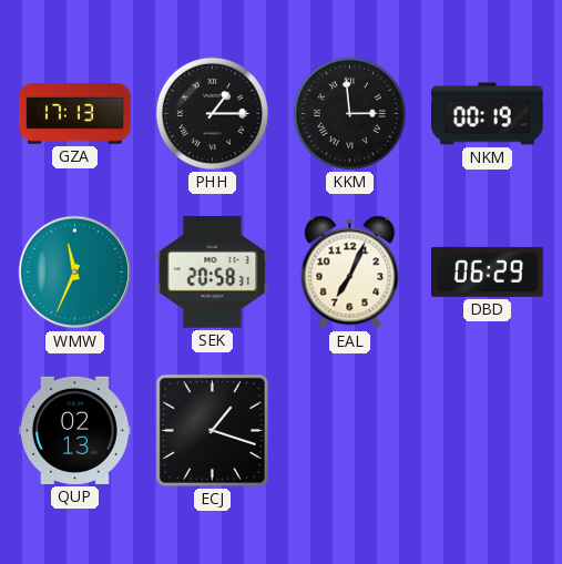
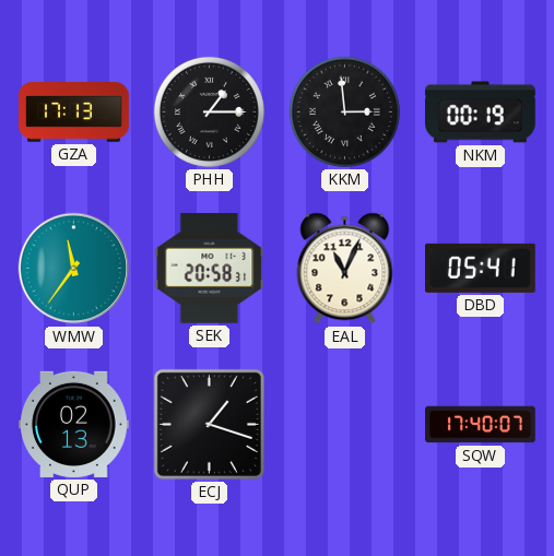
WMW: 11:34 -> 11:36 (74, 269)
EAL: 7:04 -> 11:04 (345, 269)
DBD: 06:29 -> 05:41 (481, 268)
SQW: none -> 17:40 (481, 425)
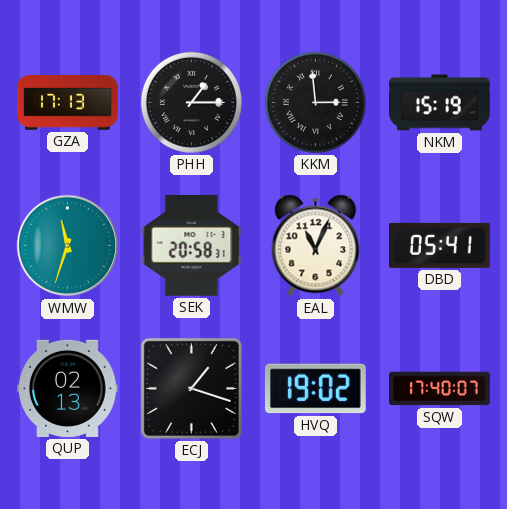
NKM: 00:19 -> 15:19 (440, 103)
WMW: 11:36 -> 11:33 (68, 246)
HVQ: none -> 19:02 (315, 389)
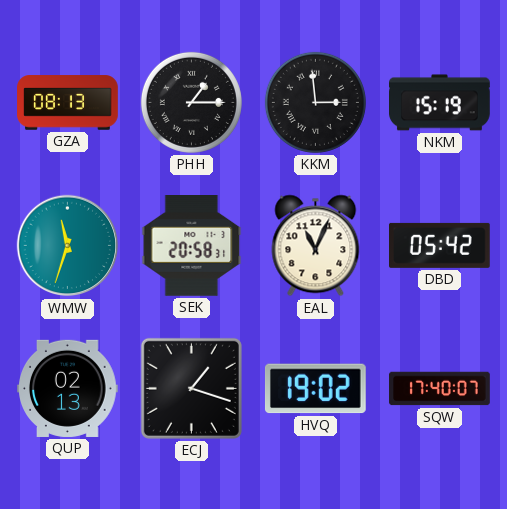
GZA: 17:13 -> 08:13 (68, 103)
DBD: 05:41 -> 05:42 (440, 245)
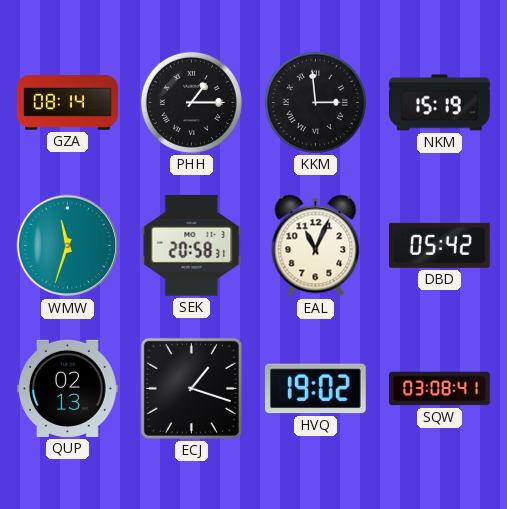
GZA: 08:13 -> 08:14 (68, 103)
SQW: 17:40 -> 03:08 (440, 389)
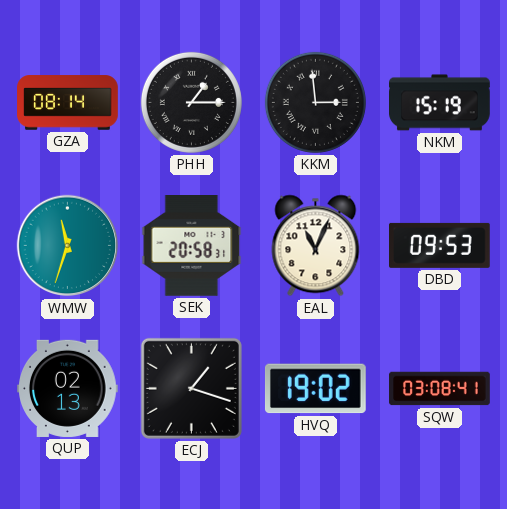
DBD: 05:42 -> 09:53 (440, 245)
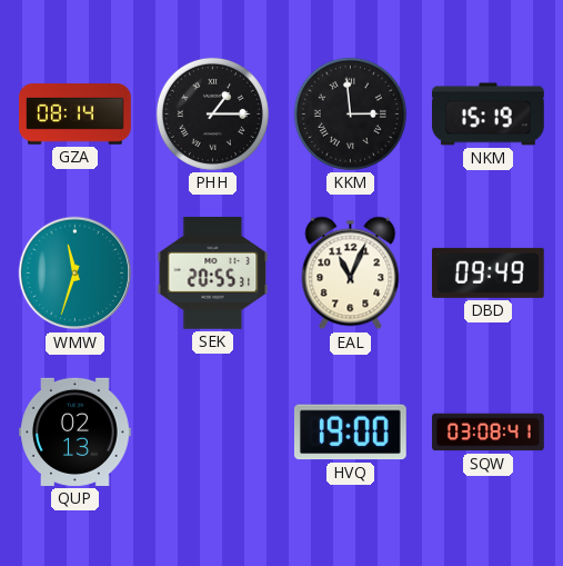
SEK: 20:58 -> 20:55 (213, 274)
DBD: 09:53 -> 09:49 (489, 272)
ECJ: 1:18 -> none (191, 388)
HVQ: 19:02 -> 19:00 (350, 433)
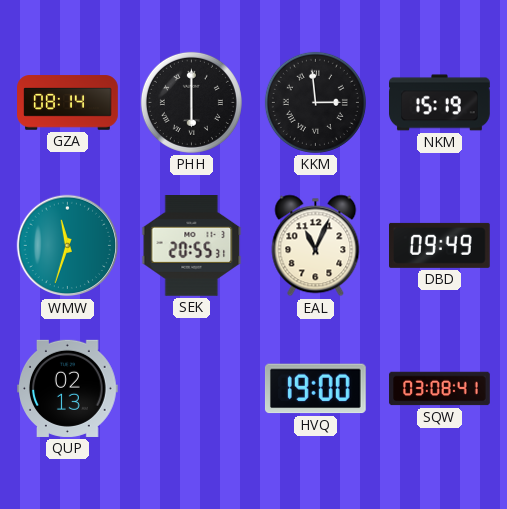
PHH: 1:15 -> 6:00 (191, 102)
